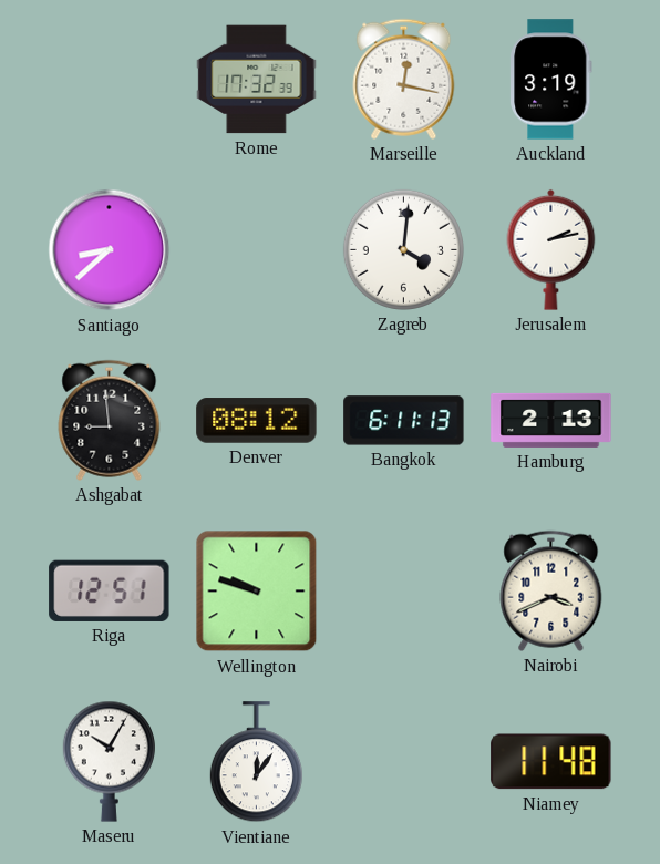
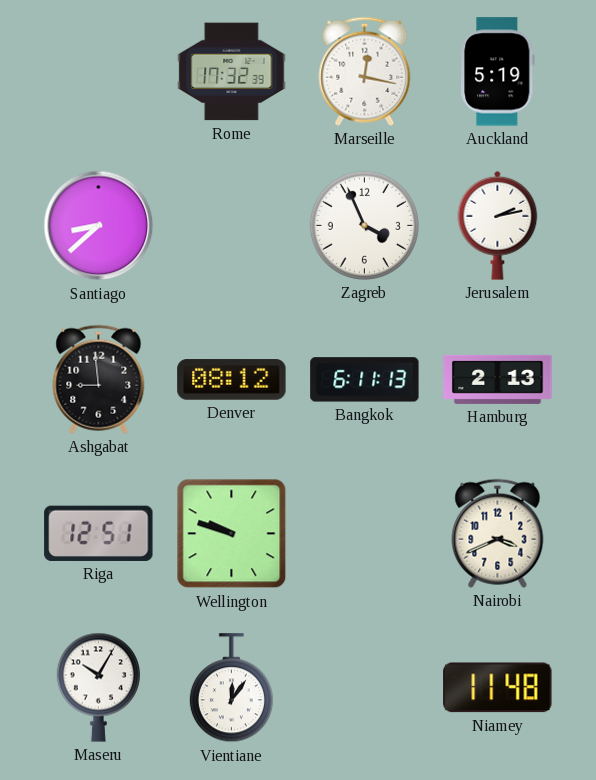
Auckland: 3:19 -> 5:19 (498, 72)
Zagreb: 4:01 -> 3:56 (364, 225)
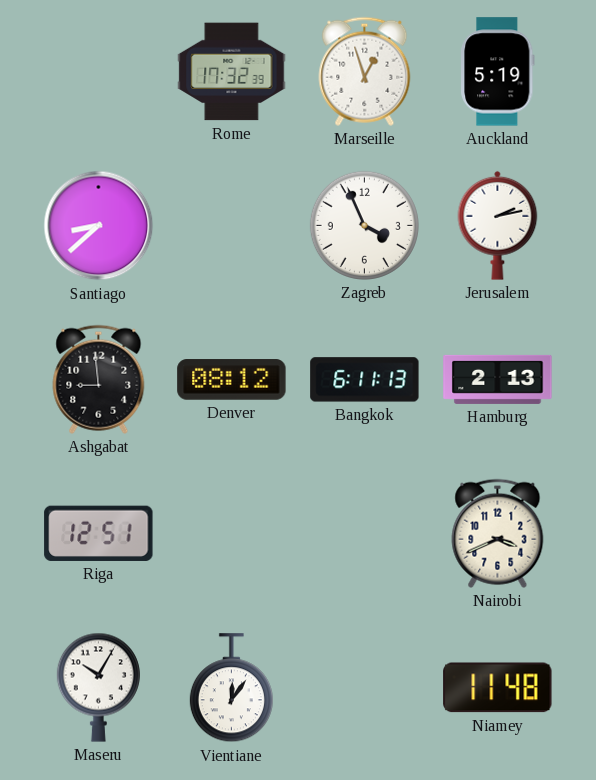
Marseille: 12:17 -> 12:57 (365, 71)
Wellington: 9:48 -> none (232, 534)
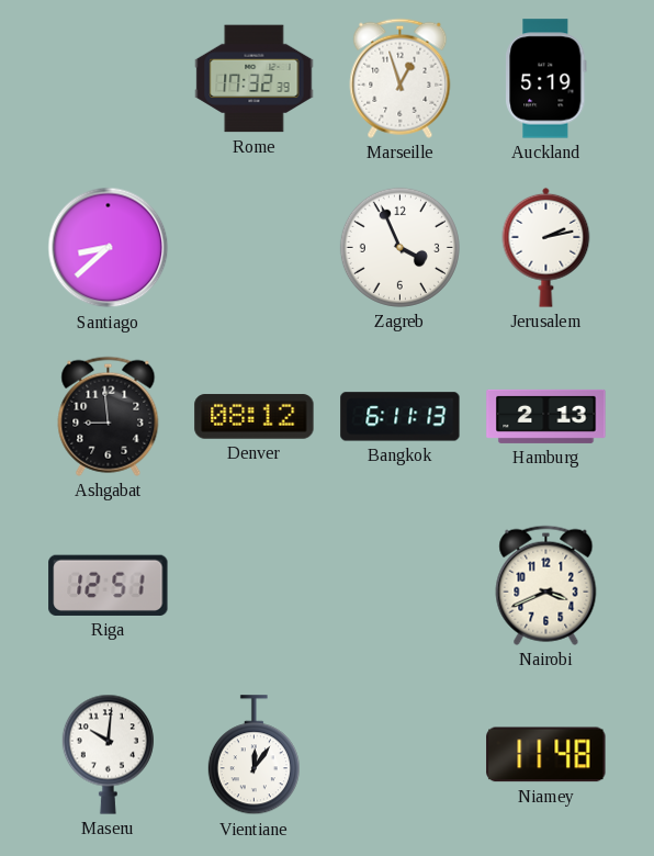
Maseru: 10:05 -> 10:01 (108, 754)
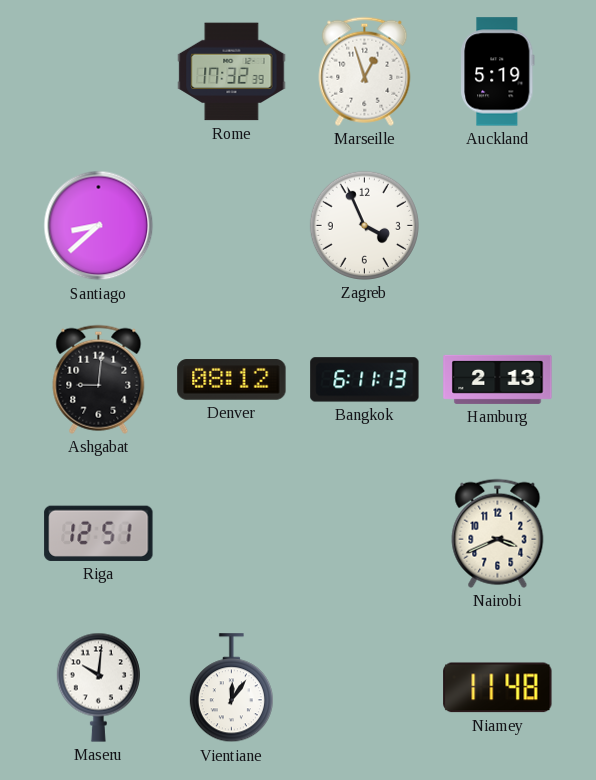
Jerusalem: 2:13 -> none (546, 247)
Ashgabat: 8:59 -> 9:01 (99, 379)
